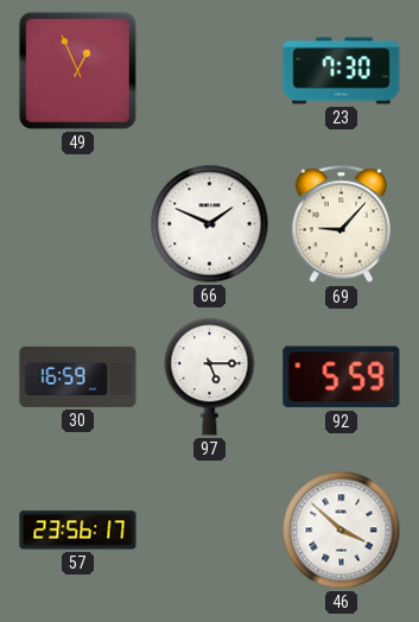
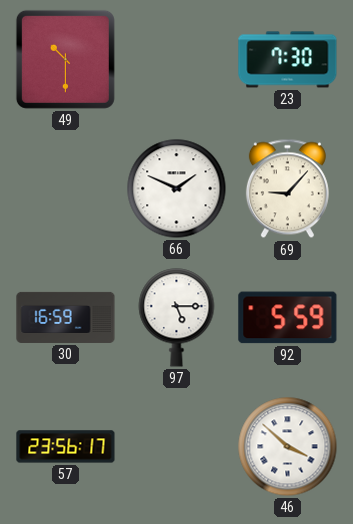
49: 12:56 -> 10:30 (65, 59)
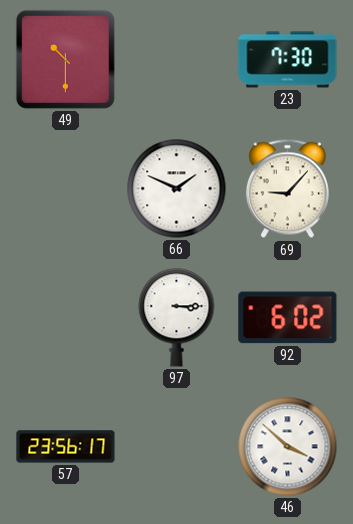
30: 16:59 -> none (66, 317)
97: 5:15 -> 3:15 (177, 318)
92: 5:59 -> 6:02 (288, 318)
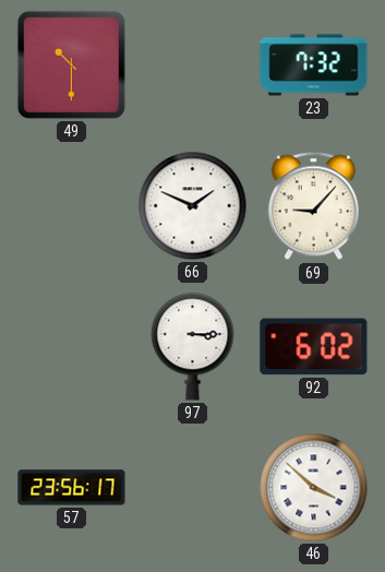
23: 7:30 -> 7:32 (314, 65)
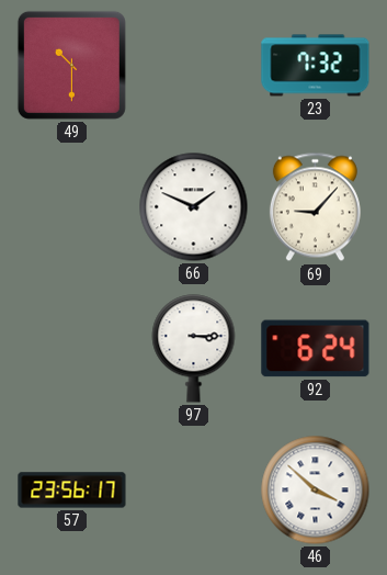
92: 6:02 -> 6:24 (316, 349)
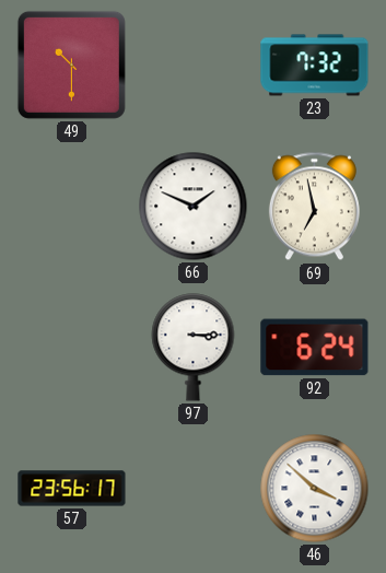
69: 9:07 -> 6:58 (314, 207)
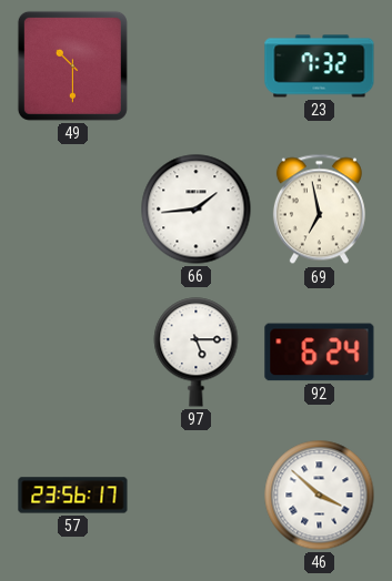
66: 1:49 -> 1:44 (197, 210)
97: 3:15 -> 5:15 (197, 353)
